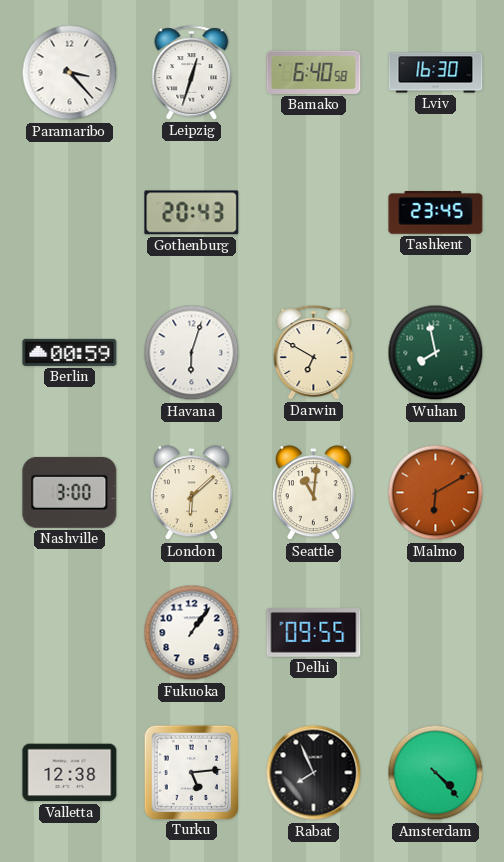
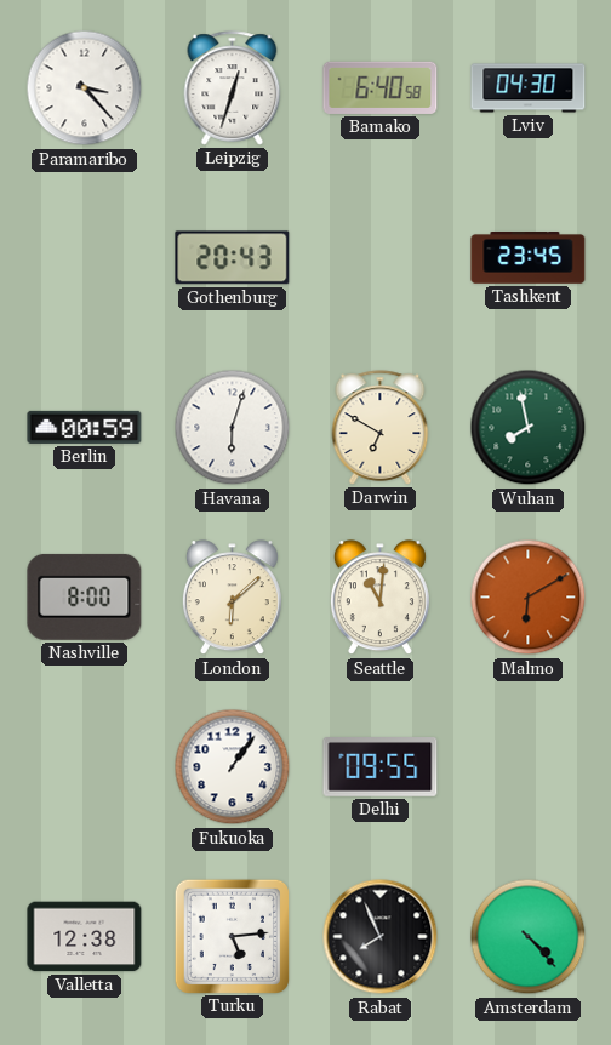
Lviv: 16:30 -> 04:30 (529, 88)
Nashville: 3:00 -> 8:00 (85, 596)
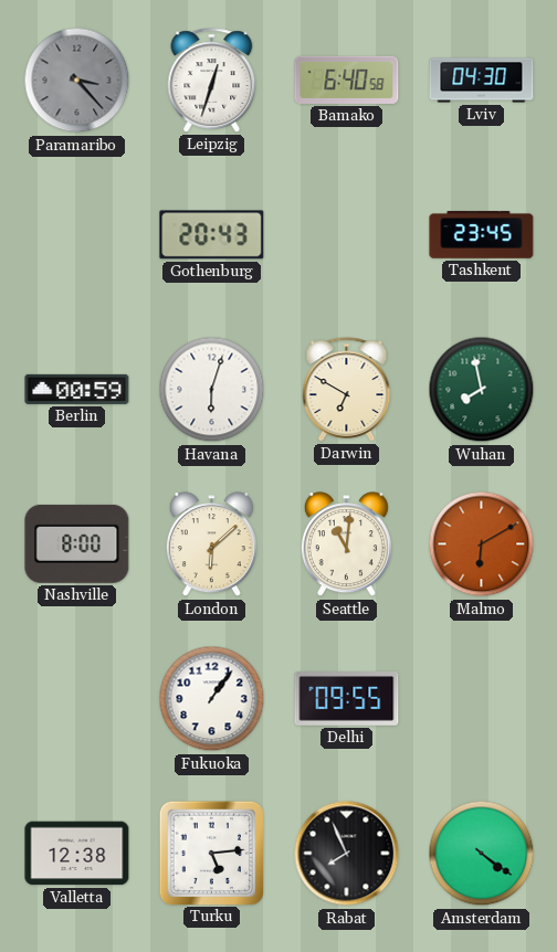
Paramaribo dial: white -> grey (77, 81)
Amsterdam: 4:23 -> 4:21 (482, 854)
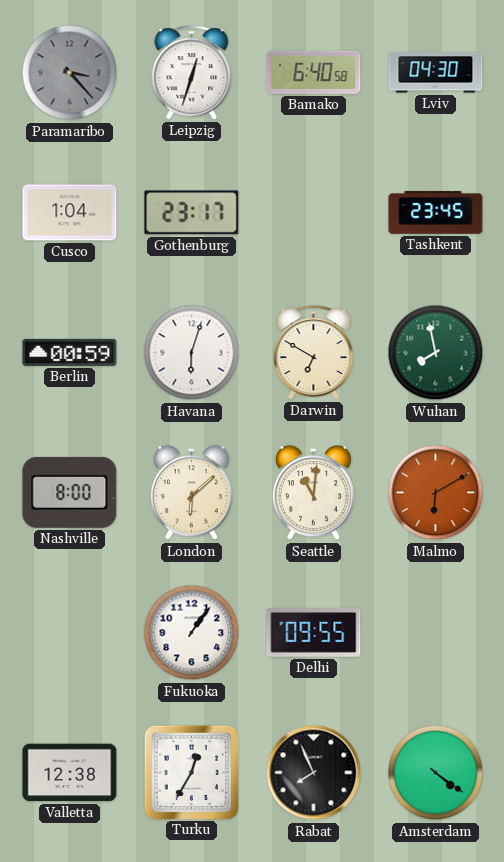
Cusco: none -> 1:04 (70, 213)
Gothenburg: 20:43 -> 23:17 (192, 213)
Turku: 5:14 -> 12:35 (191, 772)
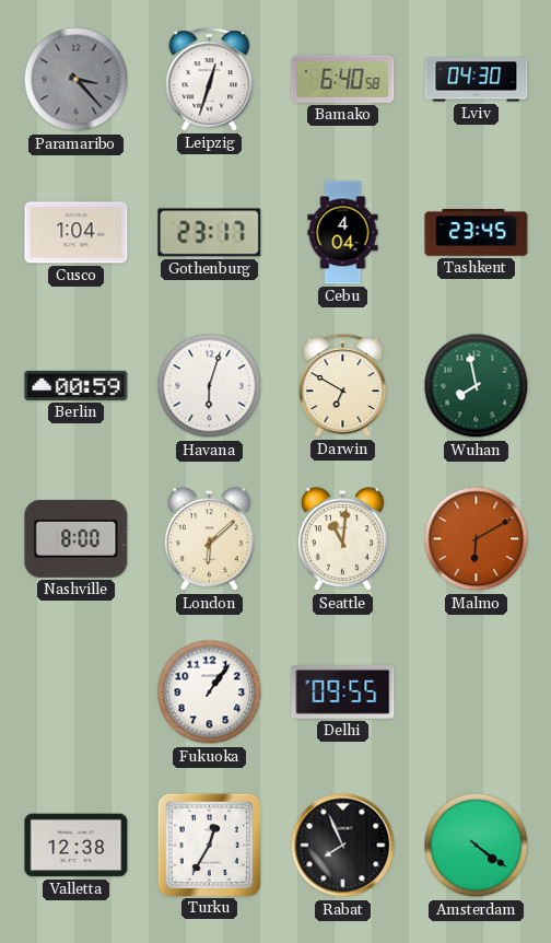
Cebu: none -> 4:04 (343, 233)
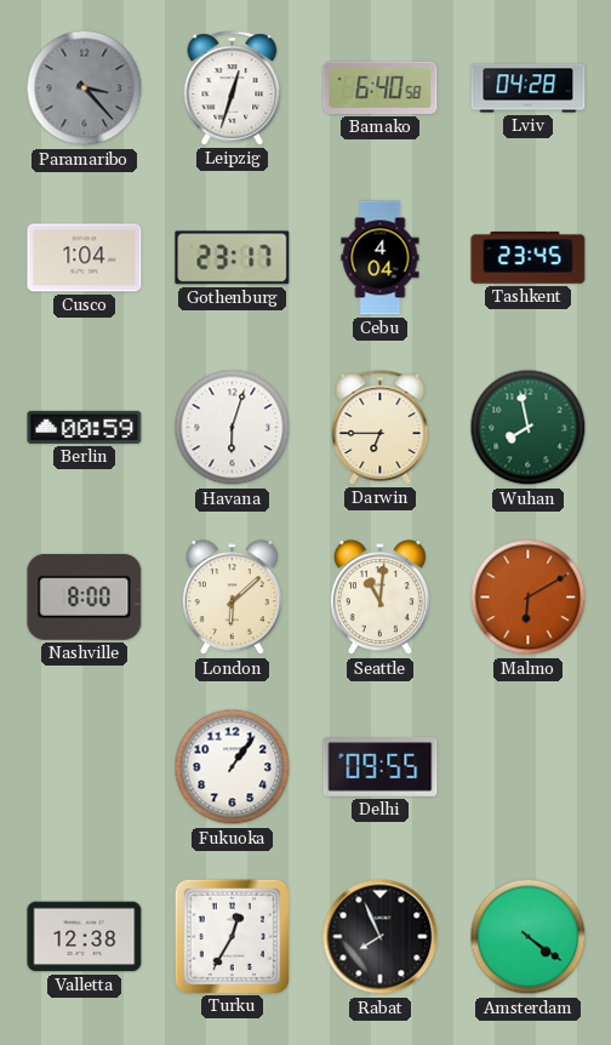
Lviv: 04:30 -> 04:28 (529, 88)
Darwin: 6:50 -> 6:45 (381, 428)
